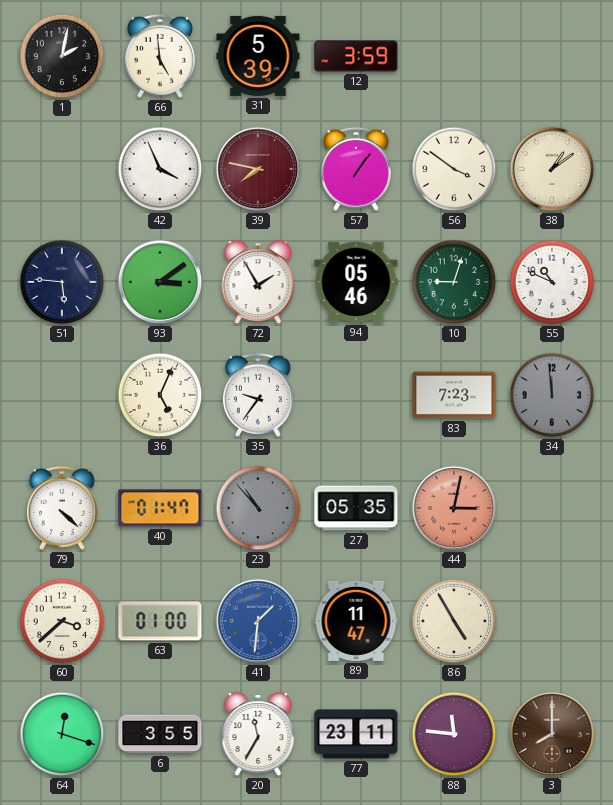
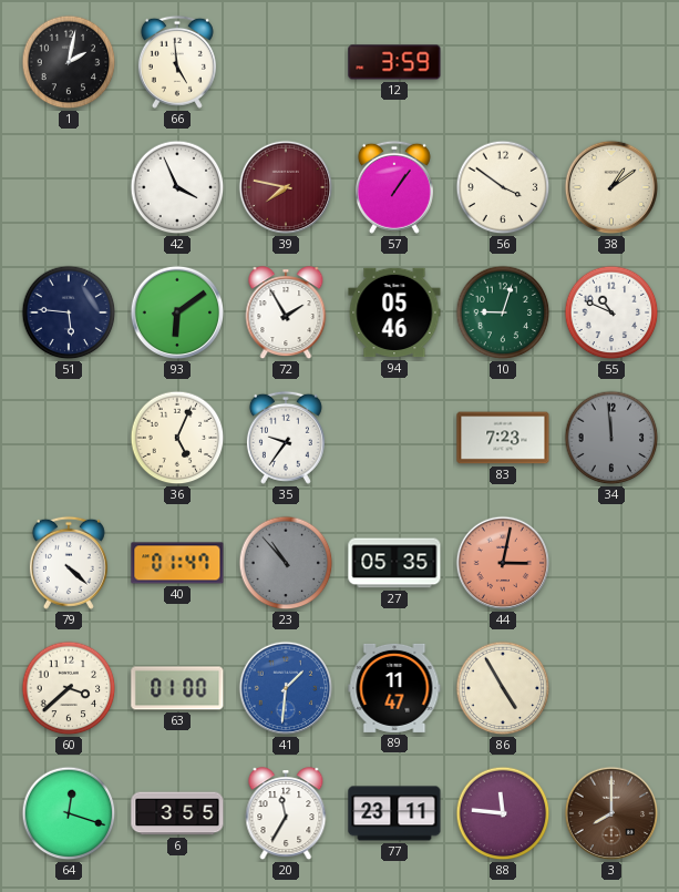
31: 5:39 -> none (258, 56)
93: 3:09 -> 6:09 (177, 312)
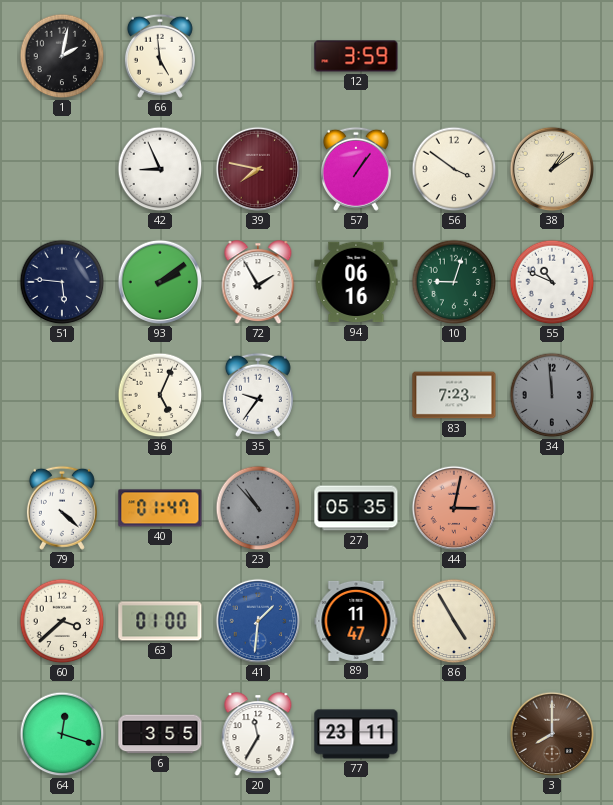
42: 3:56 -> 8:56 (160, 169)
93: 6:09 -> 2:09 (160, 282)
94: 05:46 -> 06:16 (356, 282)
88: 11:46 -> none (503, 813)
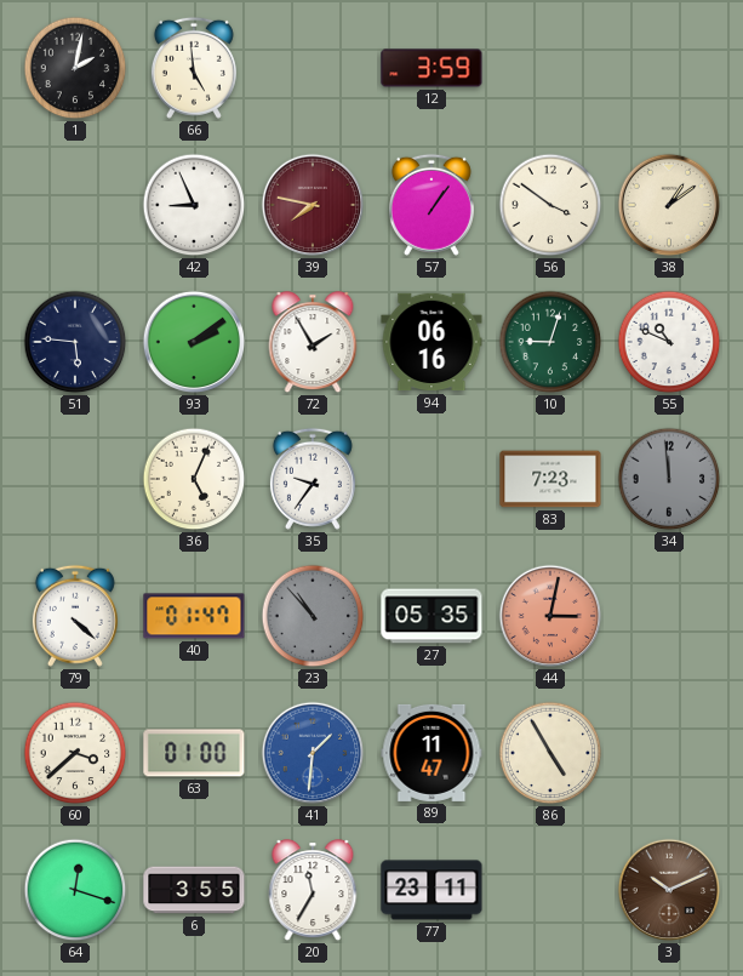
3: 8:00 -> 10:11 (669, 890)
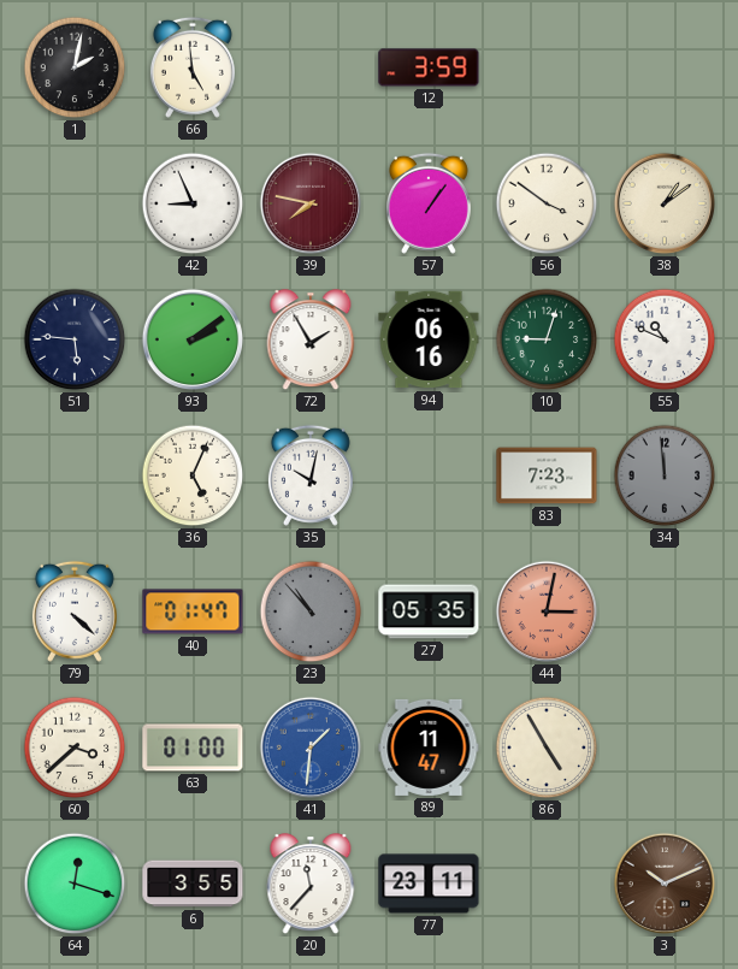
35: 9:36 -> 10:02 (311, 475)
20: 11:35 -> 11:37 (311, 885)
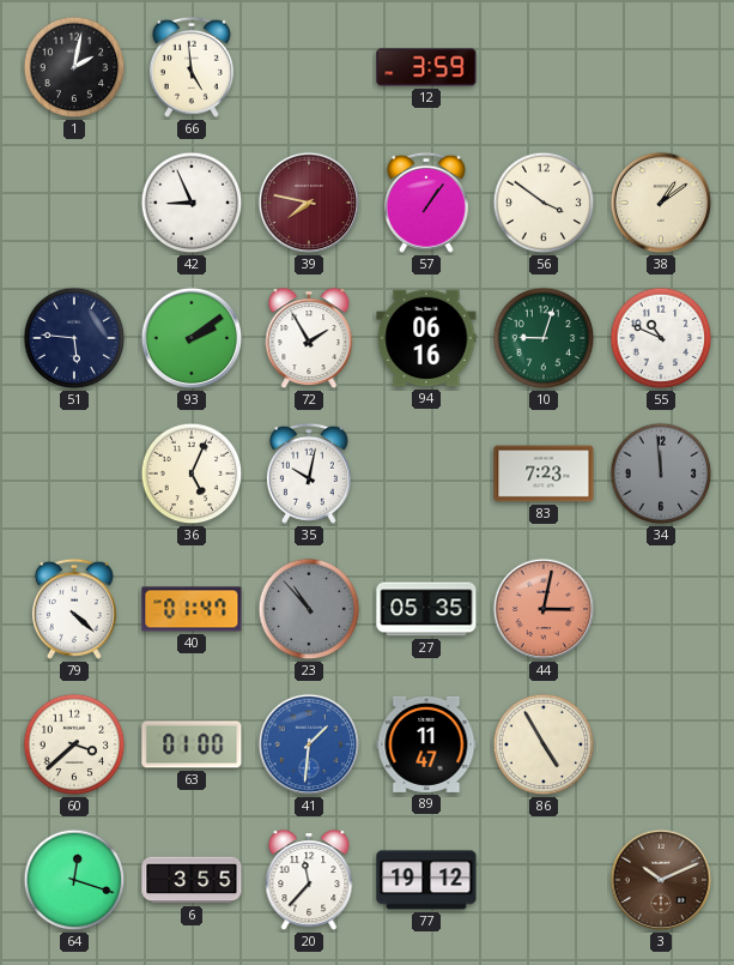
77: 23:11 -> 19:12 (426, 880)
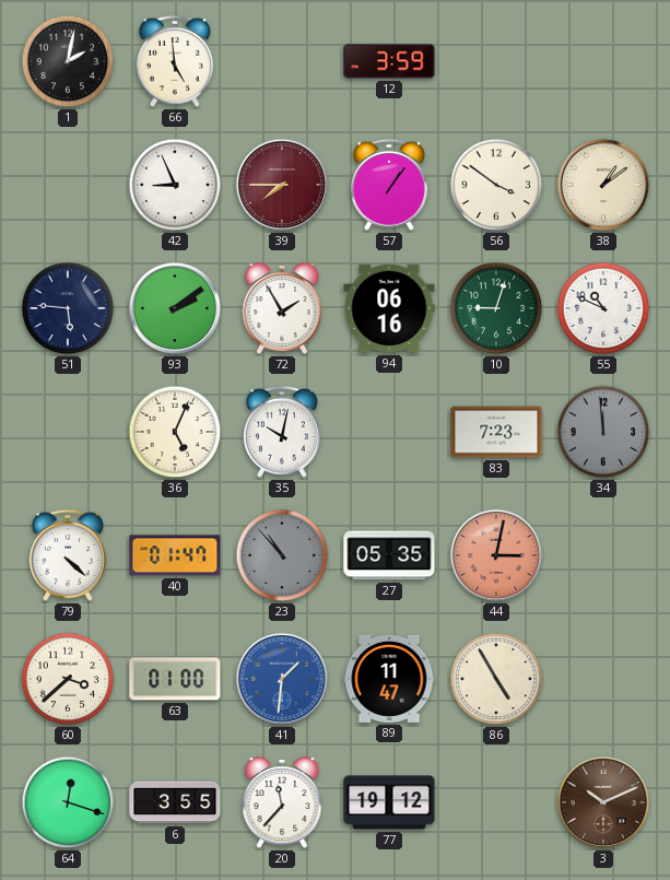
39: 7:47 -> 7:45 (282, 185)
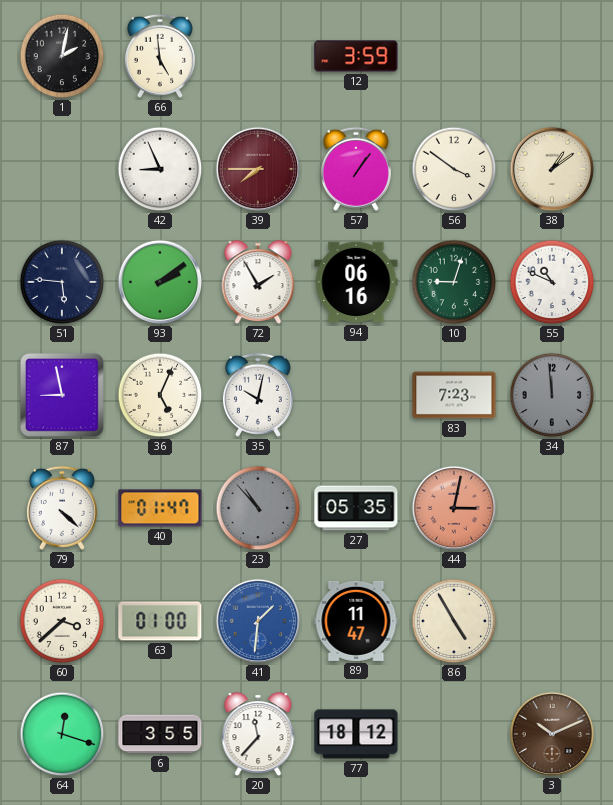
87: none -> 8:58 (62, 395)
77: 19:12 -> 18:12 (356, 734)
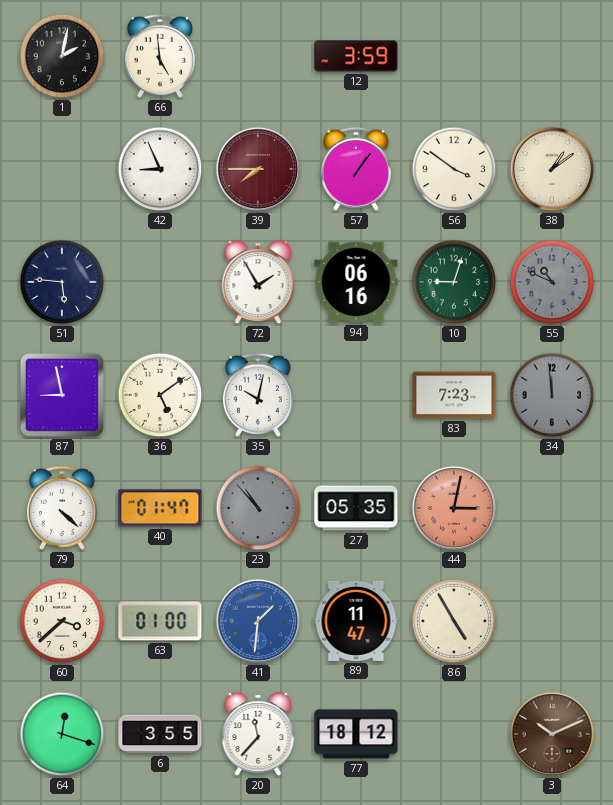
93: 2:09 -> none (160, 282)
55 dial: white -> grey (552, 282)
36: 5:04 -> 5:09 (160, 395)
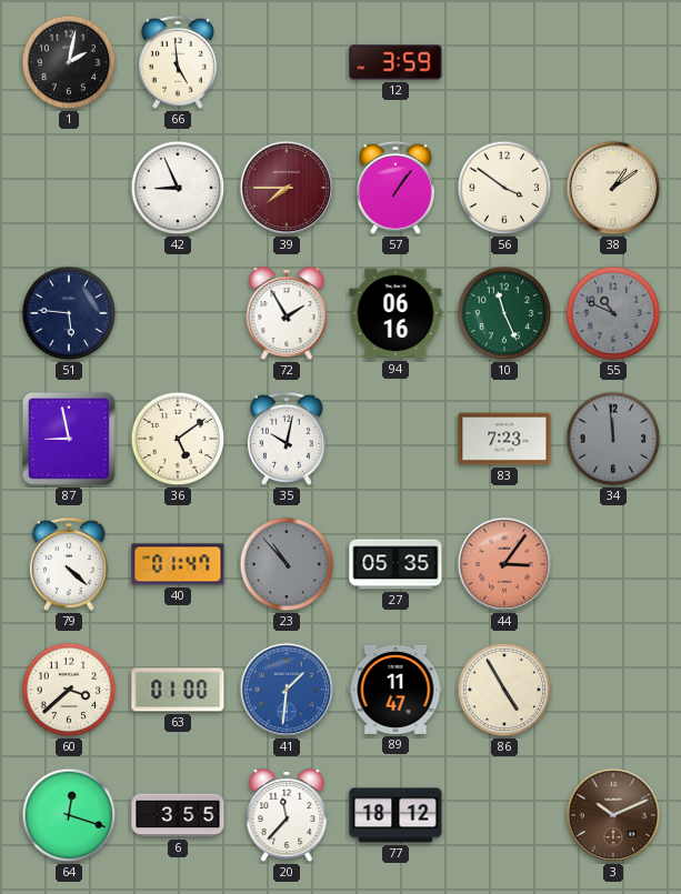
10: 9:03 -> 11:26 (504, 313)
44: 3:02 -> 3:06 (504, 564)
